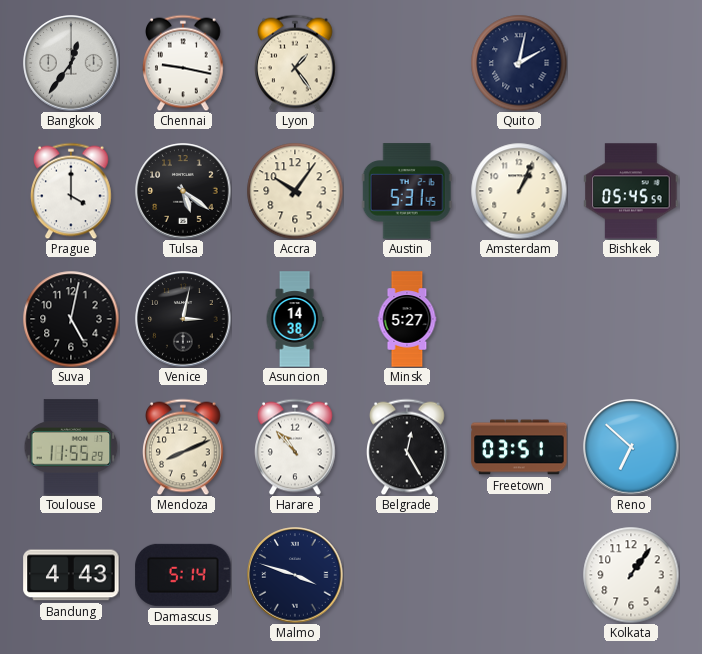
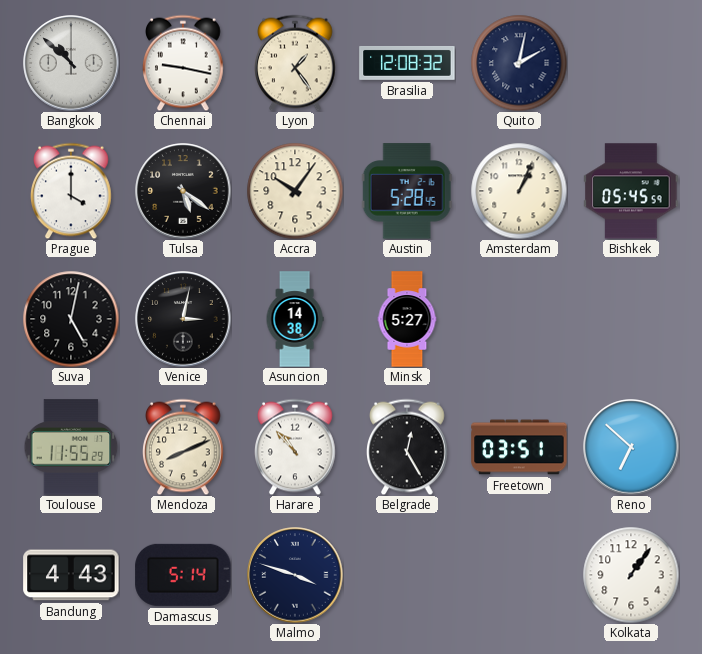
Bangkok: 12:36 -> 10:52 (71, 63)
Brasilia: none -> 12:08 (407, 63)
Austin: 5:31 -> 5:28 (407, 191)
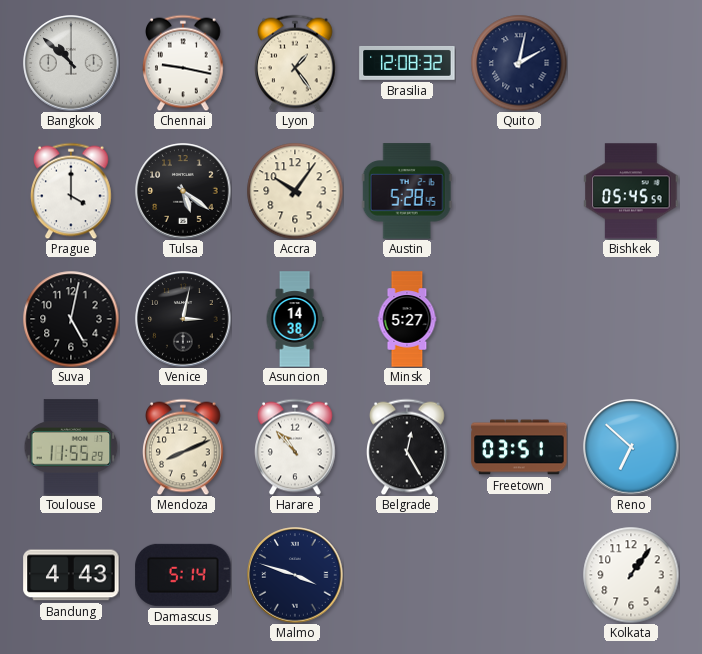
Amsterdam: 1:04 -> none (519, 191)
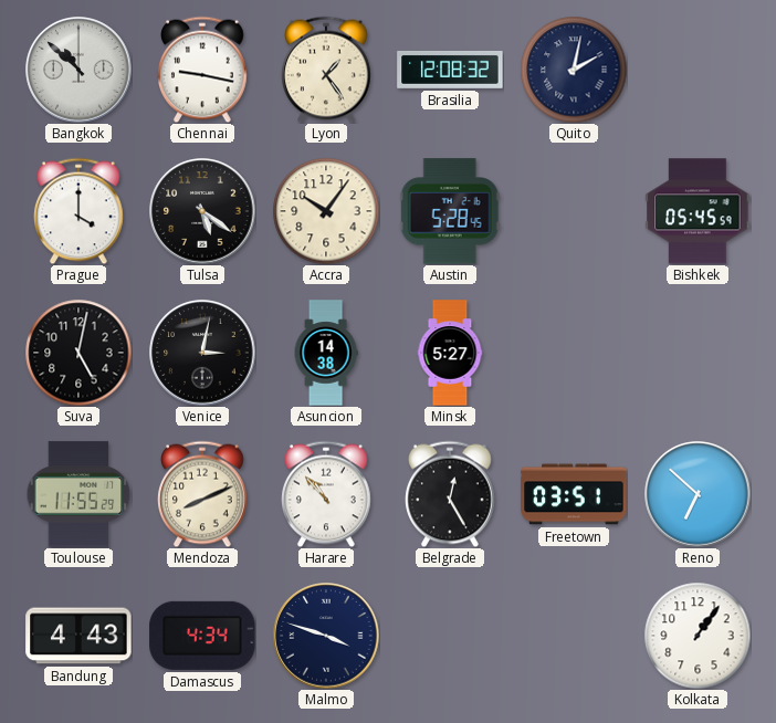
Damascus: 5:14 -> 4:34 (202, 636)
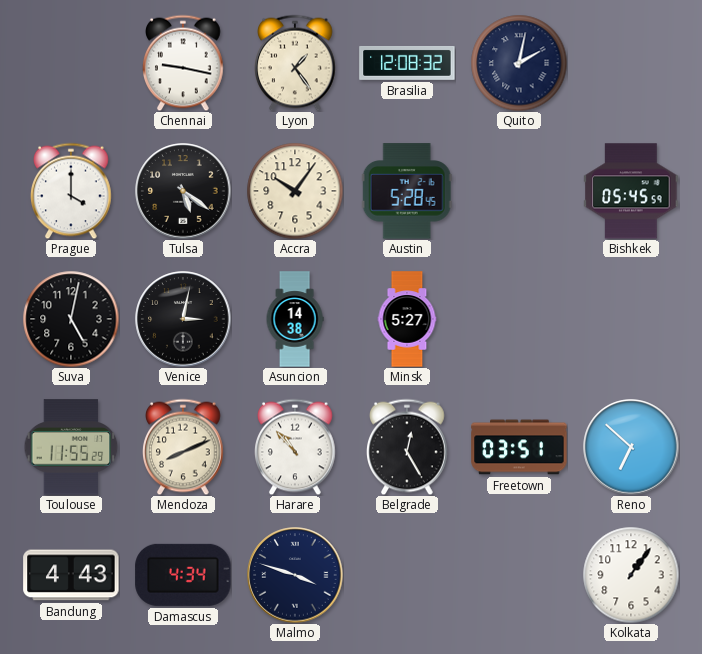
Bangkok: 10:52 -> none (78, 70)
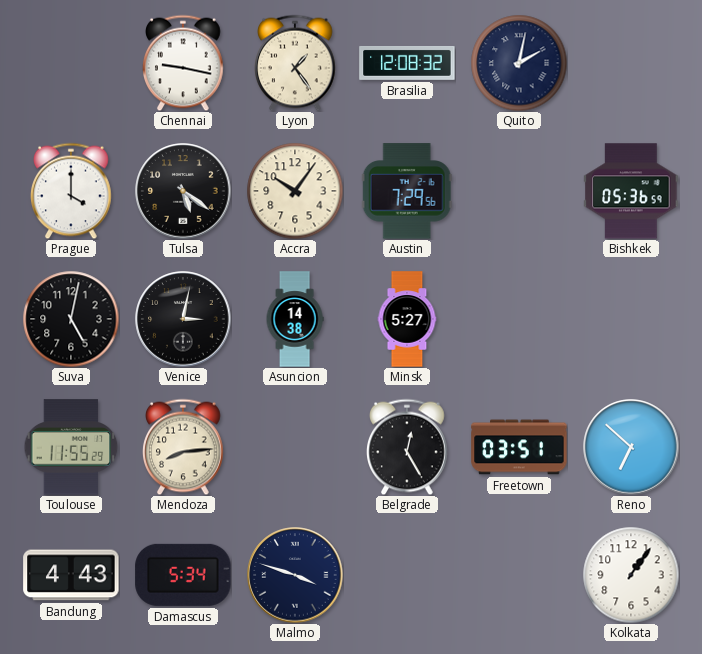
Austin: 5:28 -> 7:29 (407, 191)
Bishkek: 05:45 -> 05:36 (631, 191)
Mendoza: 8:11 -> 8:14 (184, 447)
Harare: 10:53 -> none (296, 447)
Damascus: 4:34 -> 5:34 (183, 575)
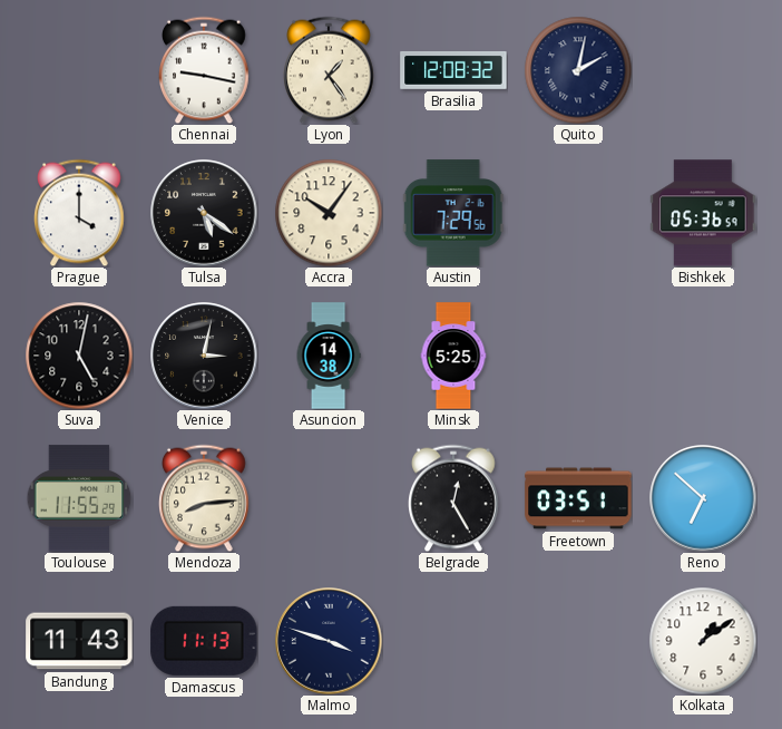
Minsk: 5:27 -> 5:25 (453, 356)
Bandung: 4:43 -> 11:43 (79, 641)
Damascus: 5:34 -> 11:13 (204, 641)
Kolkata: 1:06 -> 1:09 (703, 641)
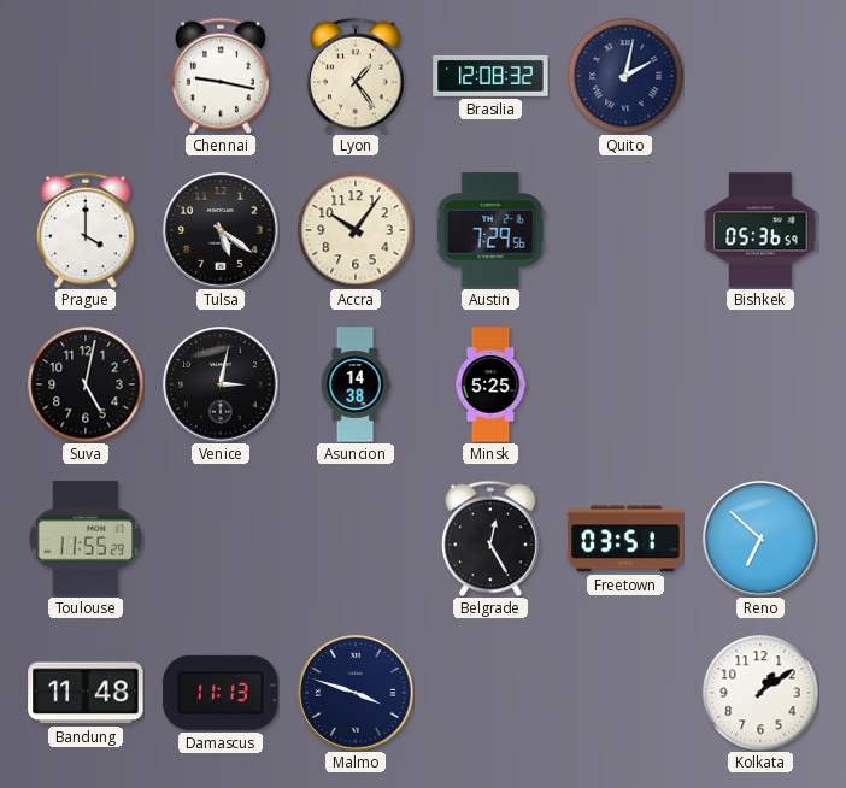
Mendoza: 8:14 -> none (205, 498)
Bandung: 11:43 -> 11:48 (86, 693)
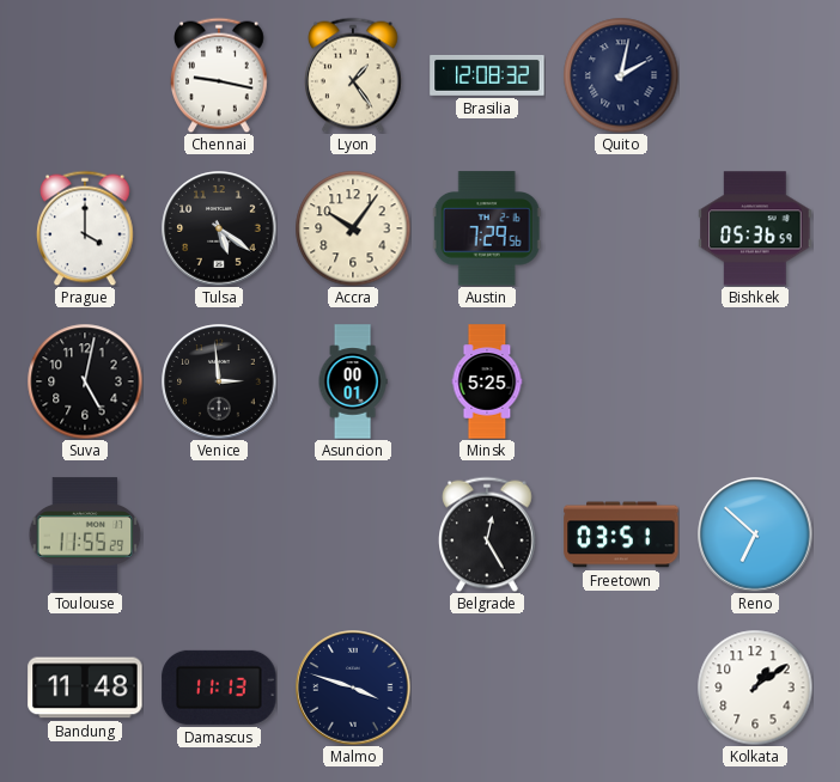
Venice: 3:02 -> 2:59 (219, 381)
Asuncion: 14:38 -> 00:01 (353, 381)
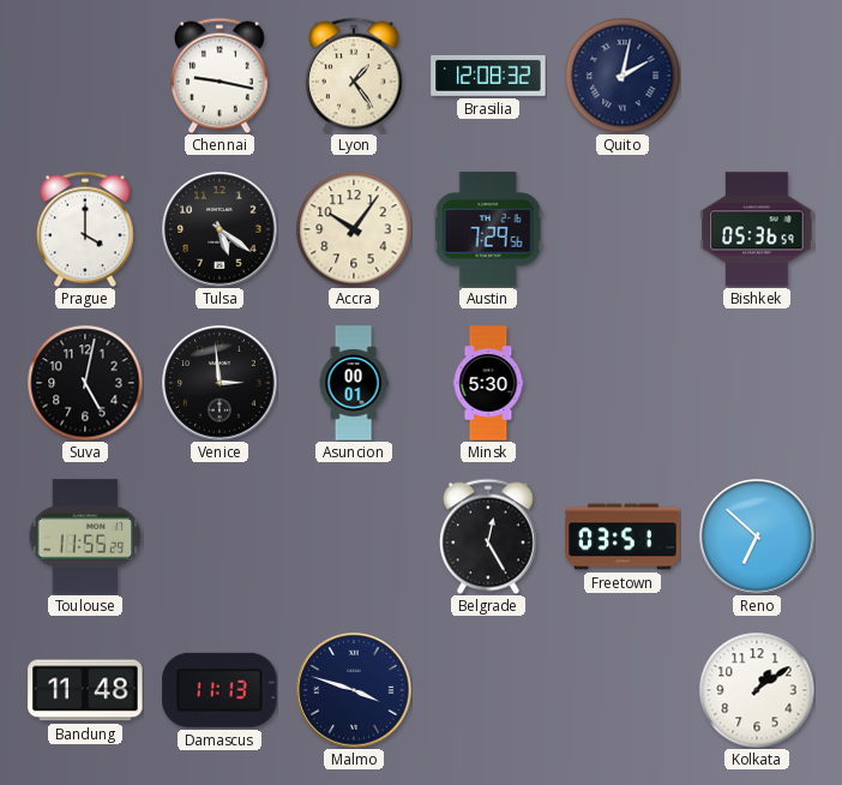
Minsk: 5:25 -> 5:30 (488, 383)
